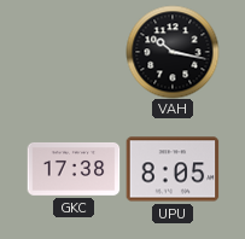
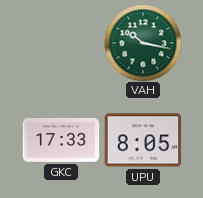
VAH dial: black -> green (143, 43)
GKC: 17:38 -> 17:33 (61, 140)
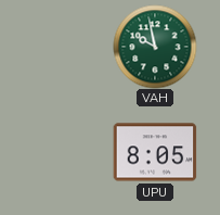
VAH: 10:17 -> 9:58 (155, 47)
GKC: 17:33 -> none (61, 140)
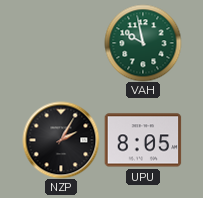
NZP: none -> 2:05 (61, 140)
